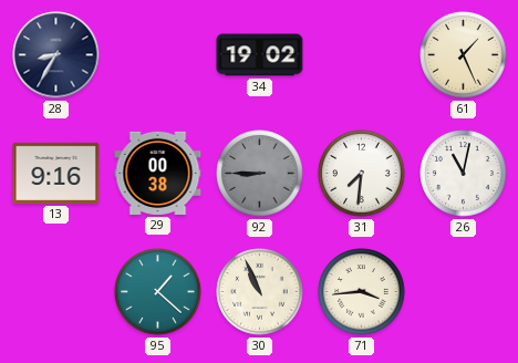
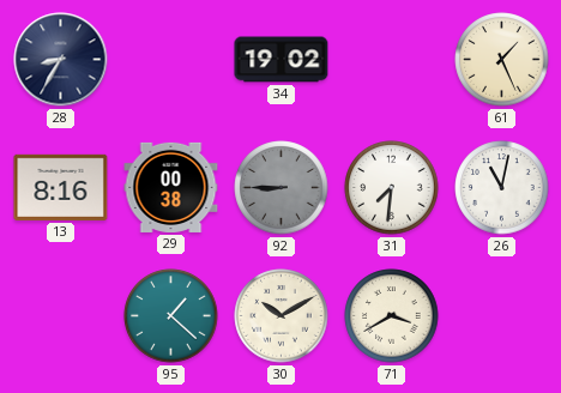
13: 9:16 -> 8:16 (61, 187)
30: 10:56 -> 10:10 (282, 316)
71: 3:44 -> 3:40 (392, 316)
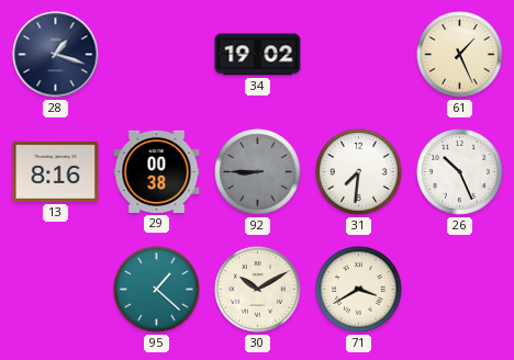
28: 8:35 -> 1:18 (56, 55)
26: 11:02 -> 10:26 (460, 172)
